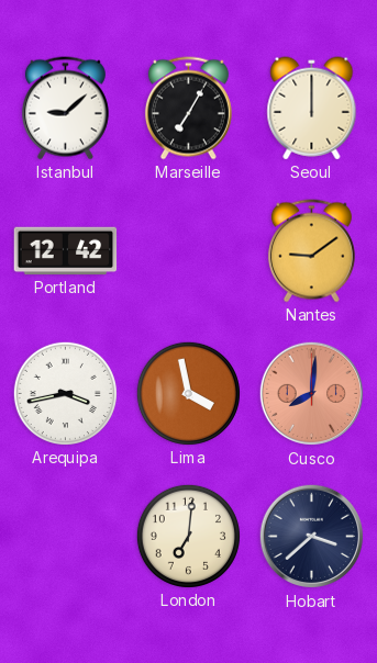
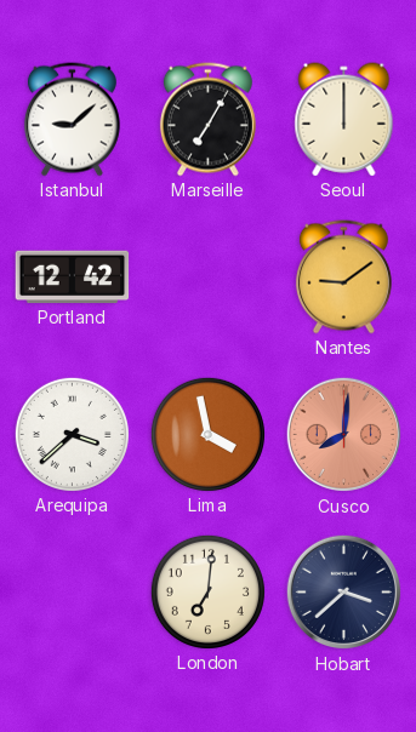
Arequipa: 3:43 -> 3:38 (72, 434)
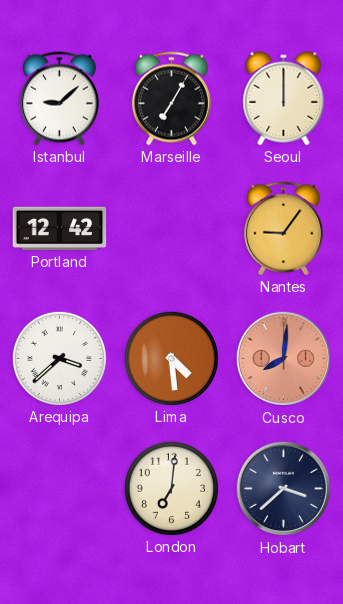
Nantes: 9:09 -> 9:06 (283, 229)
Lima: 3:58 -> 4:29 (171, 358)
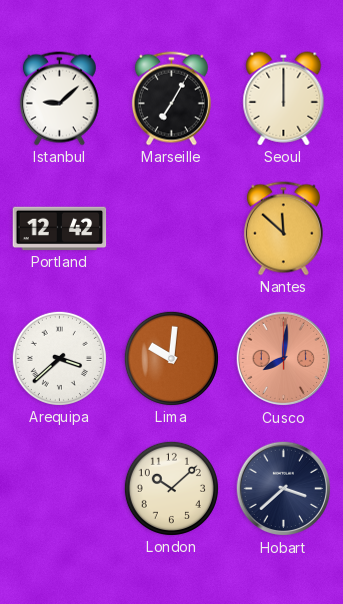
Nantes: 9:06 -> 11:52 (283, 229)
Lima: 4:29 -> 10:01 (171, 358)
London: 7:01 -> 10:08 (171, 488)
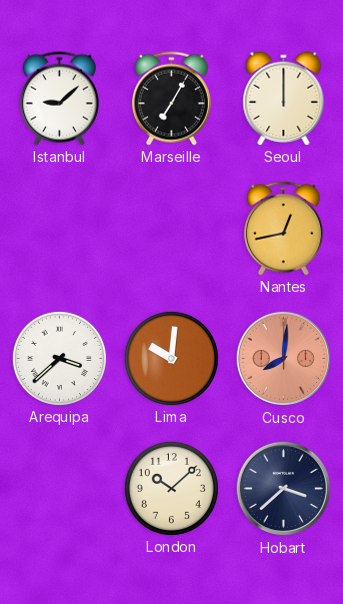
Portland: 12:42 -> none (60, 229)
Nantes: 11:52 -> 12:43 (283, 229)
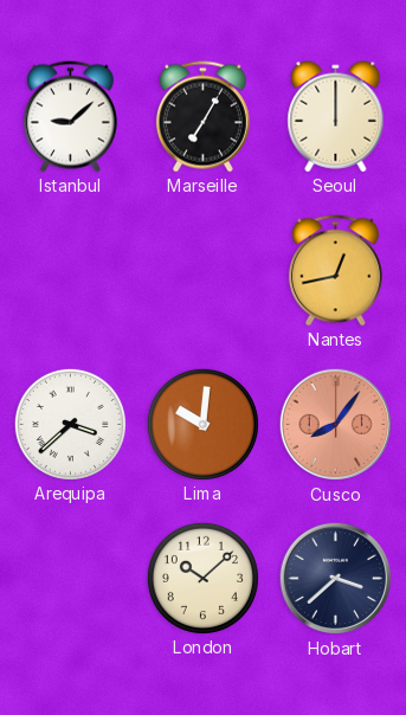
Cusco: 8:01 -> 8:06 (336, 425)
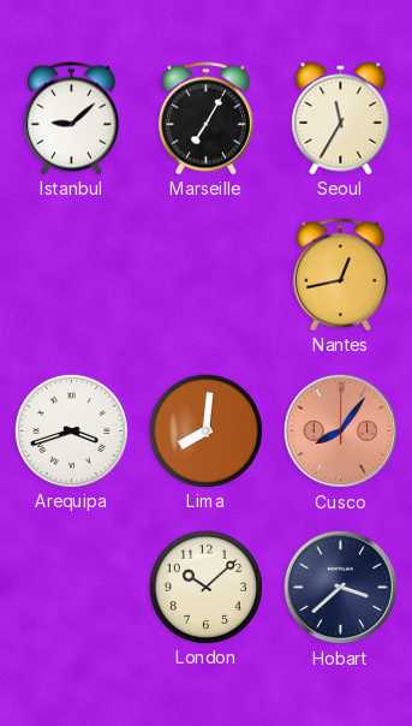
Seoul: 12:00 -> 11:35 (341, 119)
Arequipa: 3:38 -> 3:42 (71, 430)
Lima: 10:01 -> 8:01 (205, 430)
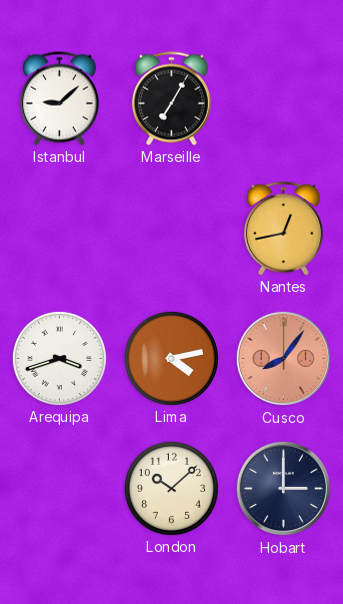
Seoul: 11:35 -> none (341, 119)
Lima: 8:01 -> 4:13 (171, 358)
Hobart: 3:38 -> 3:00 (284, 489)
